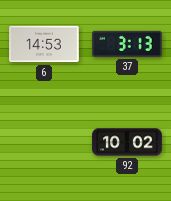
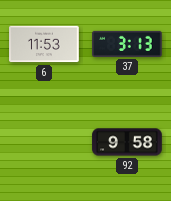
6: 14:53 -> 11:53 (44, 44)
92: 10:02 -> 9:58 (127, 142)
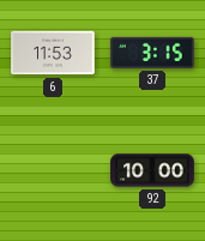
37: 3:13 -> 3:15 (152, 53)
92: 9:58 -> 10:00 (152, 170)
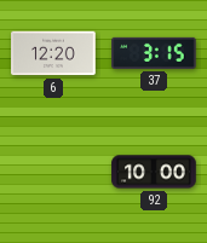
6: 11:53 -> 12:20 (53, 53)
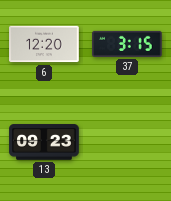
13: none -> 09:23 (44, 142)
92: 10:00 -> none (154, 172)
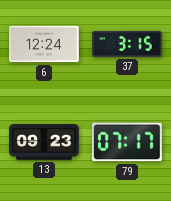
6: 12:20 -> 12:24 (44, 44)
79: none -> 07:17 (128, 142)
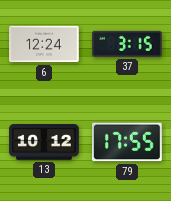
13: 09:23 -> 10:12 (44, 142)
79: 07:17 -> 17:55 (128, 142)
